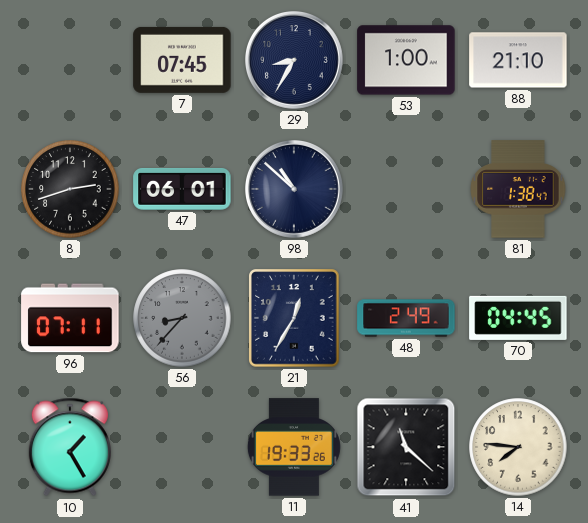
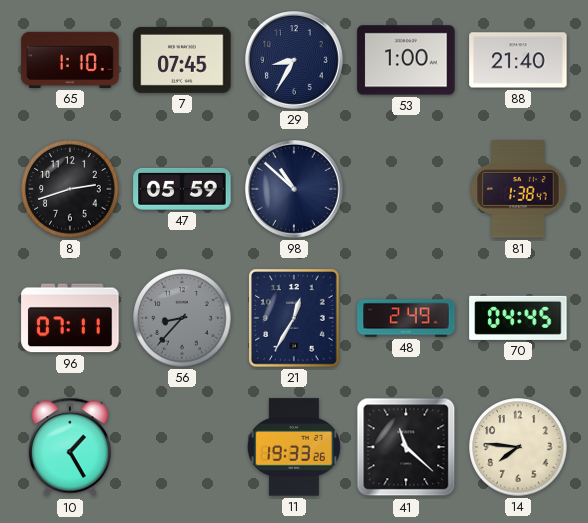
65: none -> 1:10 (70, 60)
88: 21:10 -> 21:40 (518, 60)
47: 06:01 -> 05:59 (182, 189)
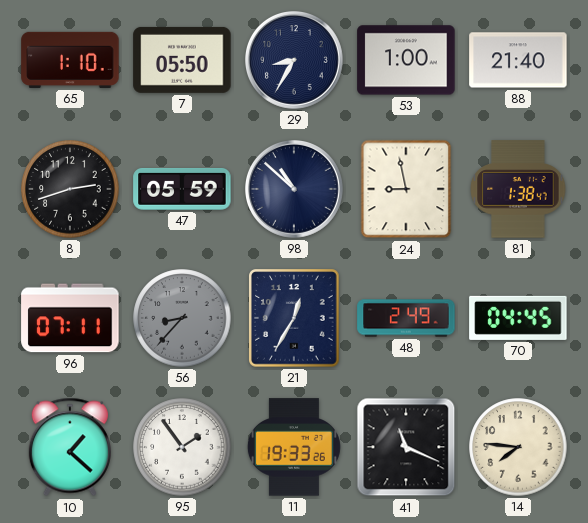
7: 07:45 -> 05:50 (182, 60)
24: none -> 8:58 (406, 189)
10: 1:25 -> 1:22 (70, 447)
95: none -> 1:54 (182, 447)
41: 11:22 -> 11:19 (406, 447)
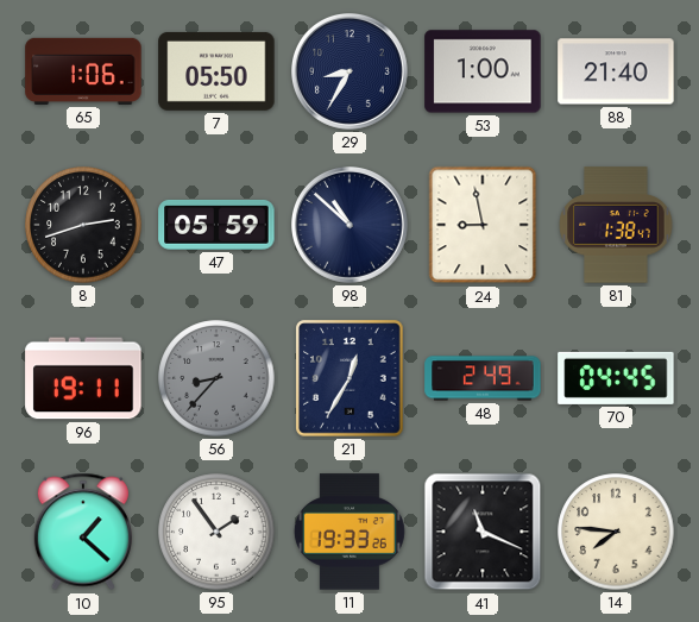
65: 1:10 -> 1:06 (83, 71)
96: 07:11 -> 19:11 (83, 378)
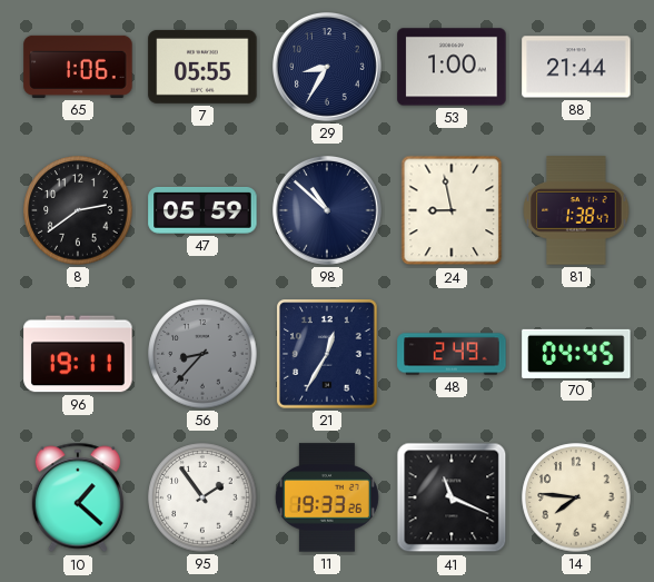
7: 05:50 -> 05:55 (202, 67)
88: 21:40 -> 21:44 (576, 67)
8: 2:42 -> 2:39 (78, 210)
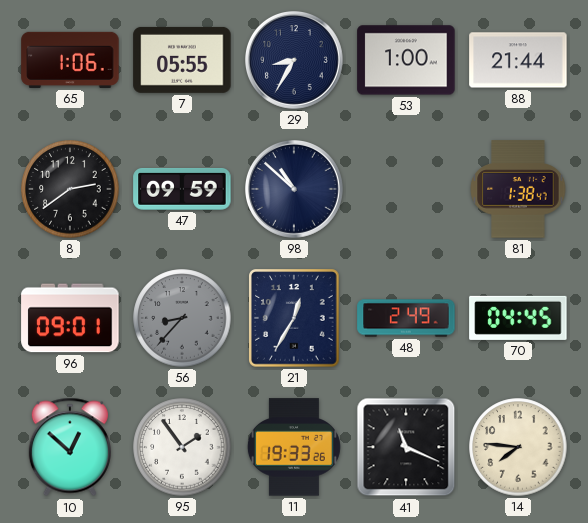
47: 05:59 -> 09:59 (182, 189)
24: 8:58 -> none (452, 210)
96: 19:11 -> 09:01 (70, 318)
10: 1:22 -> 12:52 (70, 447)
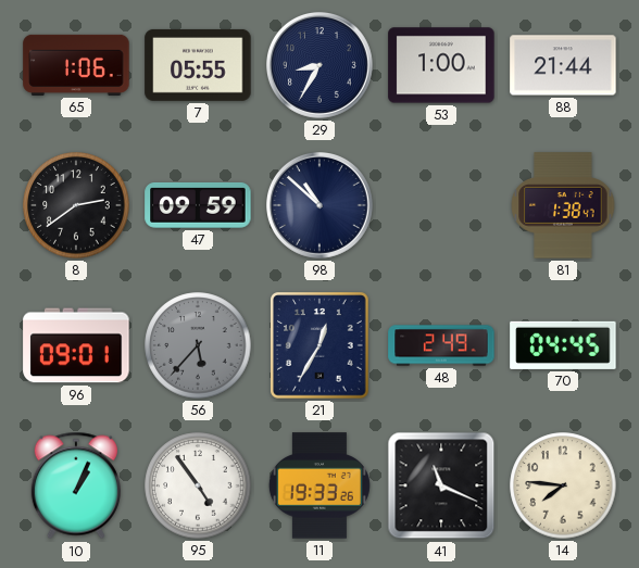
56: 8:37 -> 5:37 (198, 345)
10: 12:52 -> 1:04 (76, 485)
95: 1:54 -> 4:54 (198, 485)
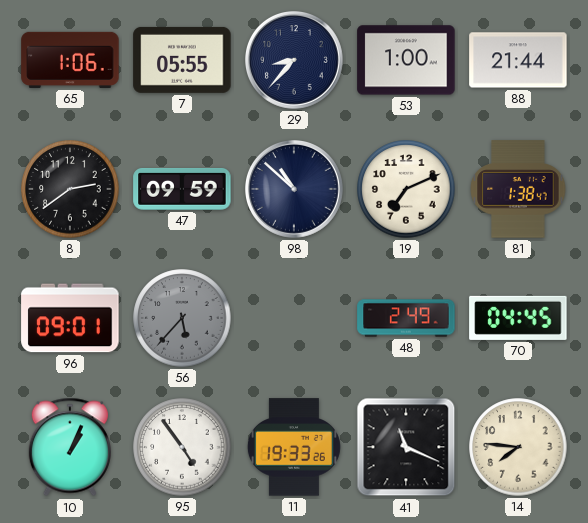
29: 8:35 -> 8:37 (295, 61)
19: none -> 7:11 (406, 189)
21: 12:35 -> none (319, 345)
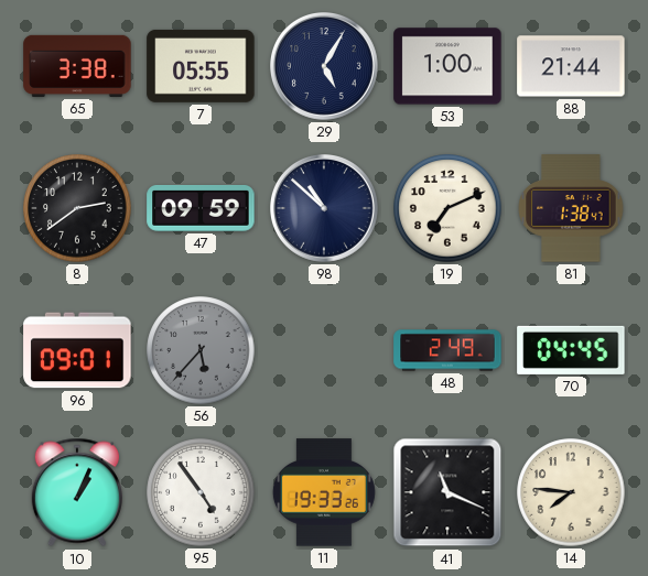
65: 1:06 -> 3:38 (77, 66)
29: 8:37 -> 5:05 (325, 67)
